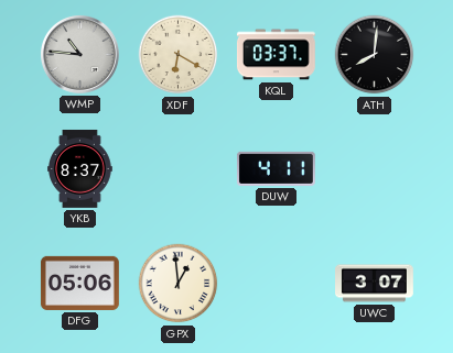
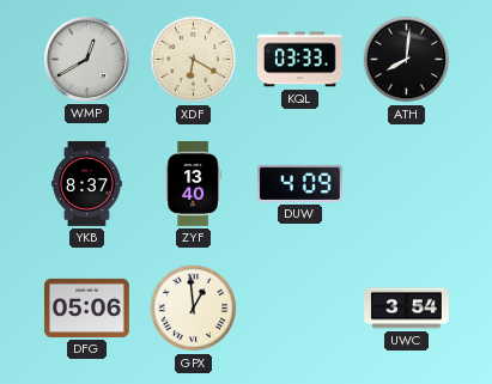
WMP: 10:46 -> 12:40 (86, 59)
KQL: 03:37 -> 03:33 (299, 60)
ZYF: none -> 13:40 (193, 184)
DUW: 4:11 -> 4:09 (299, 183)
UWC: 3:07 -> 3:54 (407, 309)
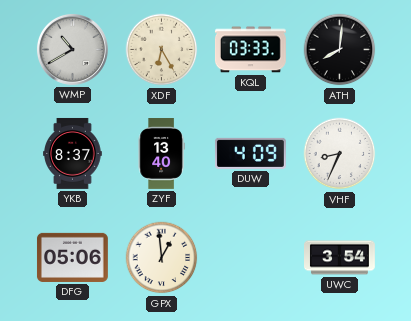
WMP: 12:40 -> 10:40 (72, 49)
XDF: 6:20 -> 6:25 (162, 50)
VHF: none -> 8:34 (340, 154)
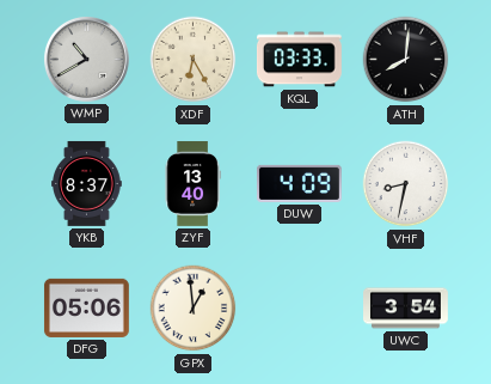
VHF: 8:34 -> 8:32 (406, 184)
